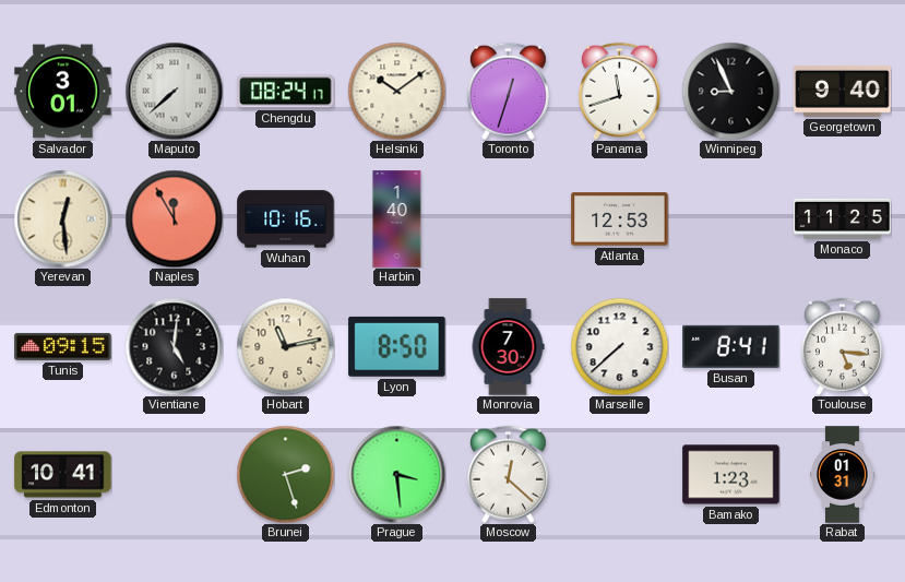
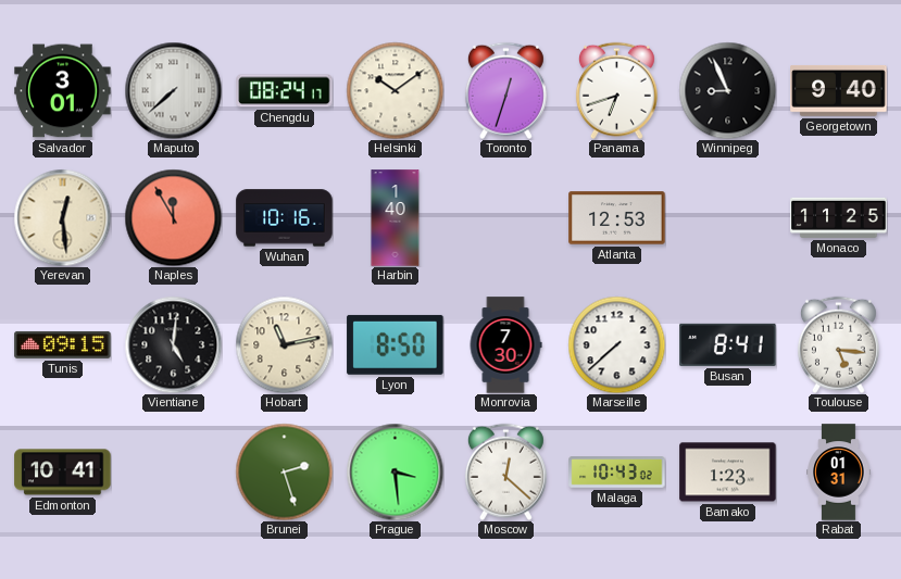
Panama: 11:42 -> 6:42 (616, 90)
Malaga: none -> 10:43 (617, 473)
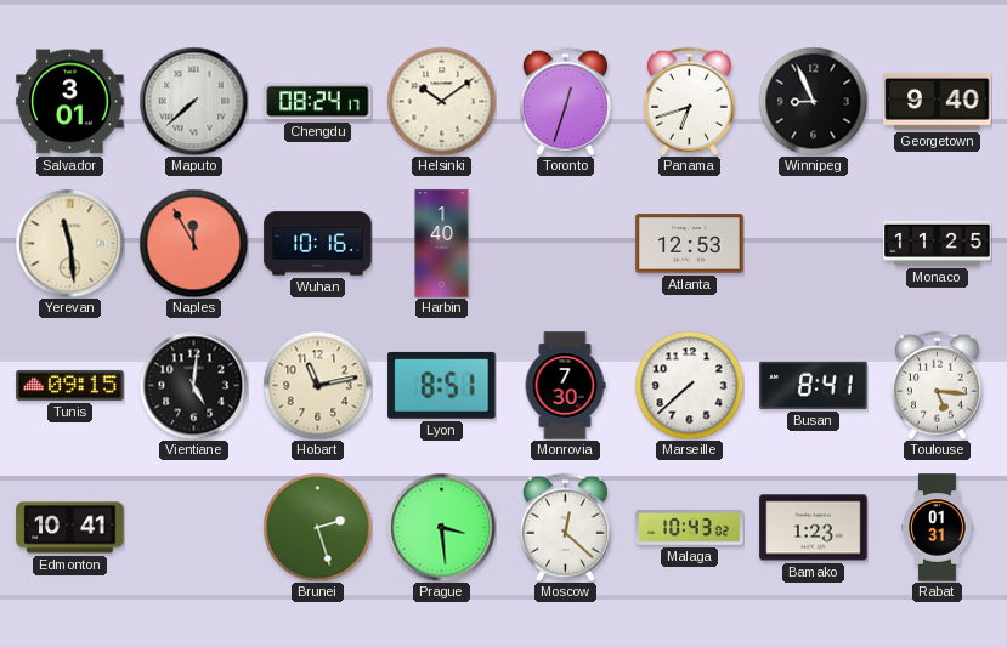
Yerevan: 12:29 -> 11:29 (69, 243)
Lyon: 8:50 -> 8:51 (442, 385)
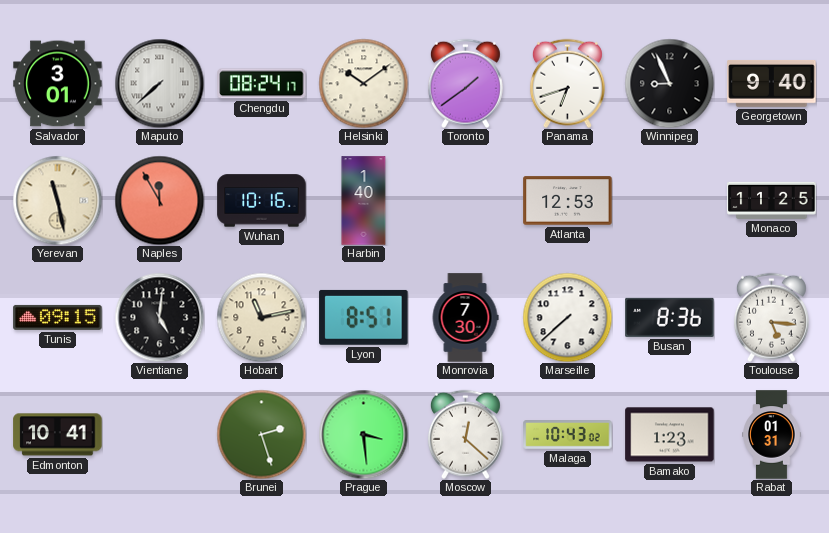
Toronto: 12:33 -> 1:39 (465, 83)
Yerevan: 11:29 -> 11:28 (57, 200)
Busan: 8:41 -> 8:36 (670, 317)
